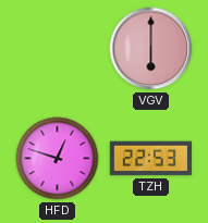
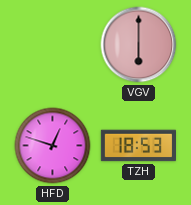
TZH: 22:53 -> 18:53 (138, 146)
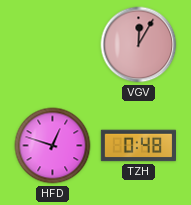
VGV: 6:00 -> 12:05 (139, 45)
TZH: 18:53 -> 0:48 (138, 146)
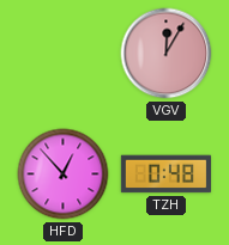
HFD: 12:48 -> 12:53 (64, 174)
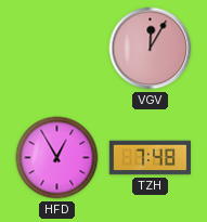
HFD: 12:53 -> 12:55 (57, 158)
TZH: 0:48 -> 7:48 (150, 158)
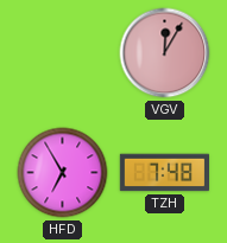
HFD: 12:55 -> 6:55 (63, 173)
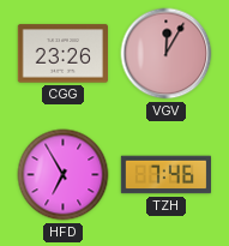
CGG: none -> 23:26 (62, 54)
TZH: 7:48 -> 7:46 (165, 175)
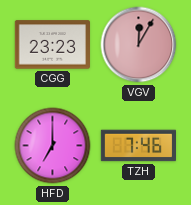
CGG: 23:26 -> 23:23 (52, 45)
HFD: 6:55 -> 7:00 (53, 146)
